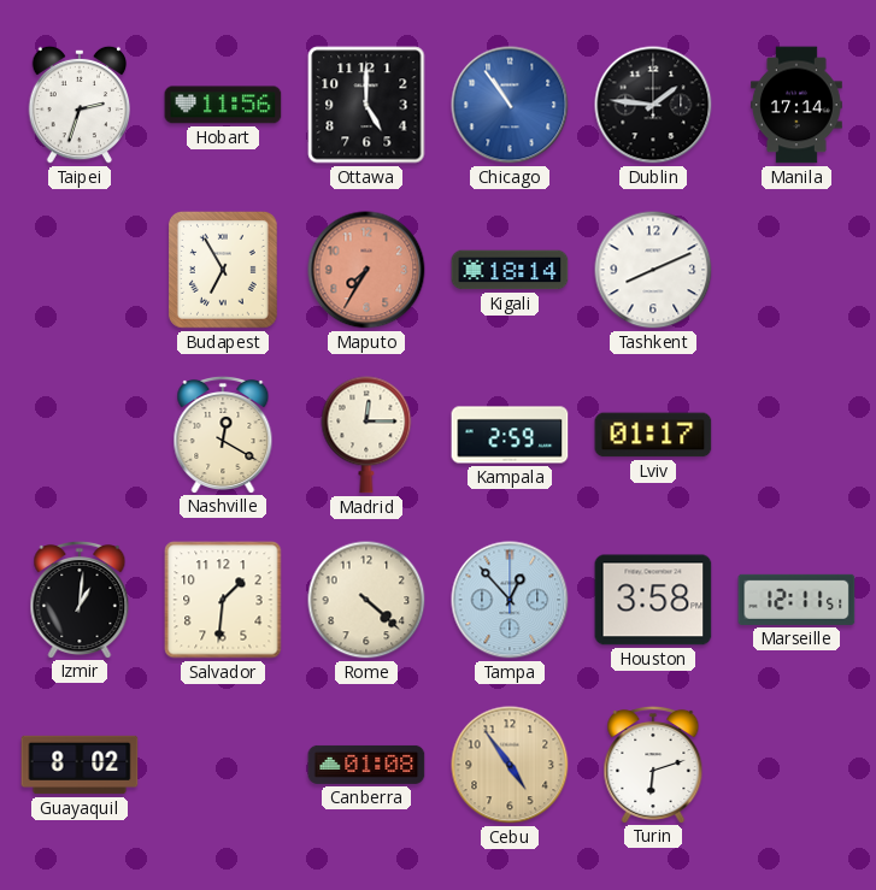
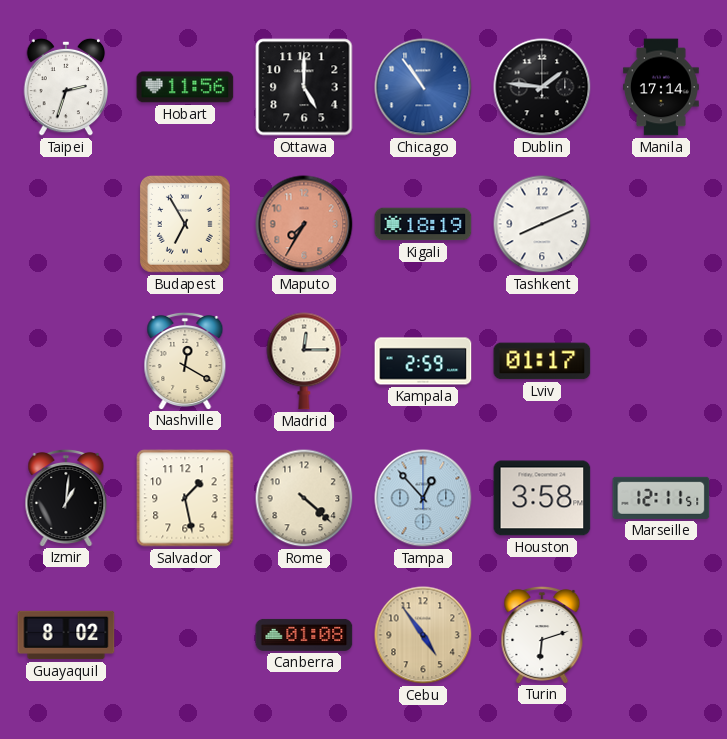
Kigali: 18:14 -> 18:19 (423, 224)
Salvador: 1:31 -> 1:28 (185, 498)
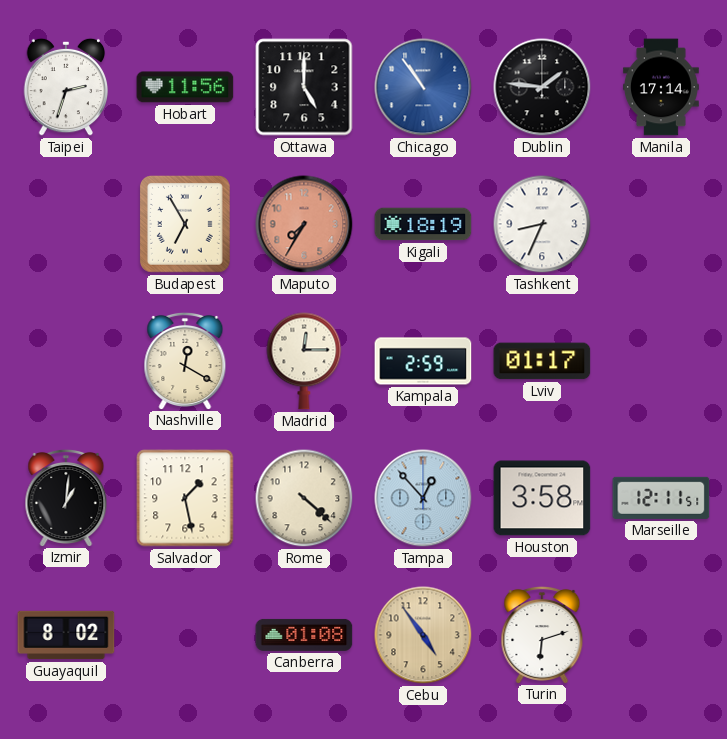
Tashkent: 8:11 -> 8:34 (542, 224)
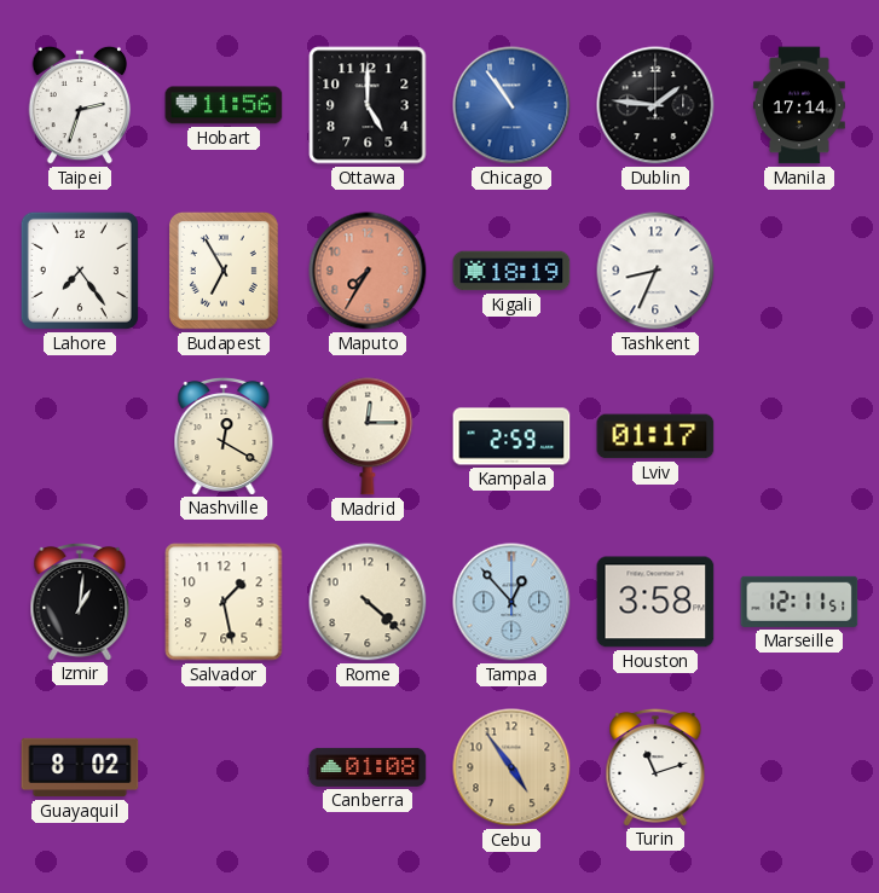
Lahore: none -> 7:24 (80, 271)
Turin: 6:12 -> 11:12 (655, 766)
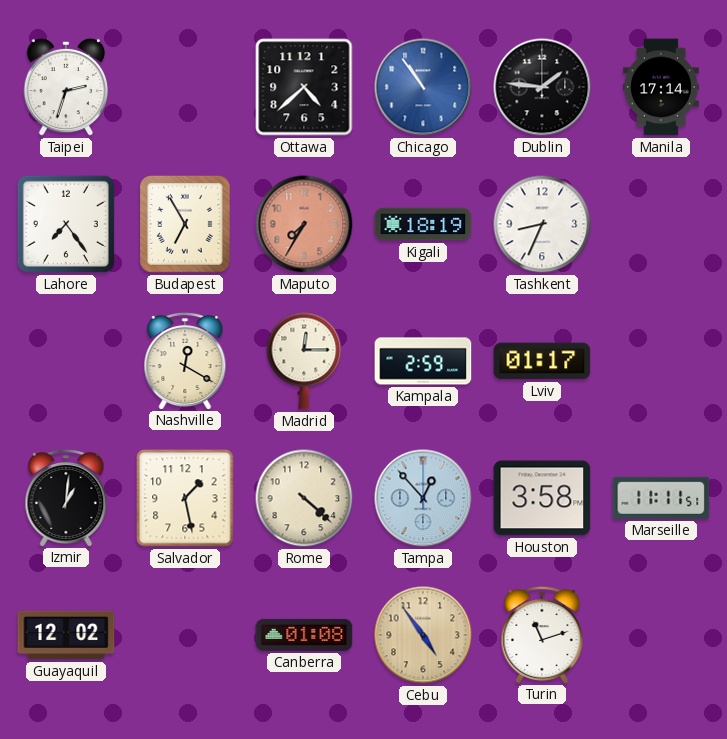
Hobart: 11:56 -> none (224, 105)
Ottawa: 5:00 -> 4:38 (304, 87)
Marseille: 12:11 -> 11:11 (661, 498)
Guayaquil: 8:02 -> 12:02 (66, 635)
